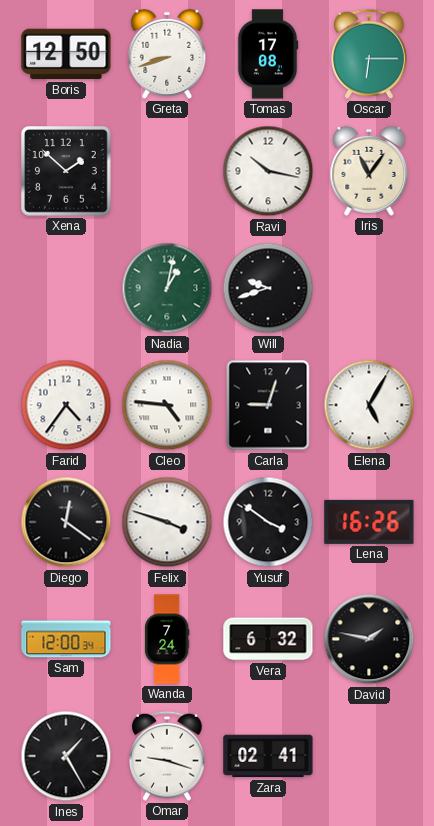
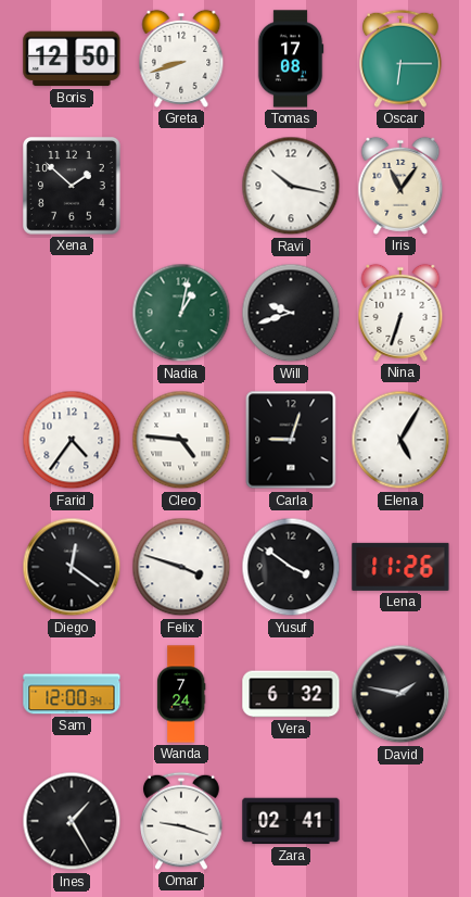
Nina: none -> 6:33 (400, 313)
Lena: 16:26 -> 11:26 (400, 567)
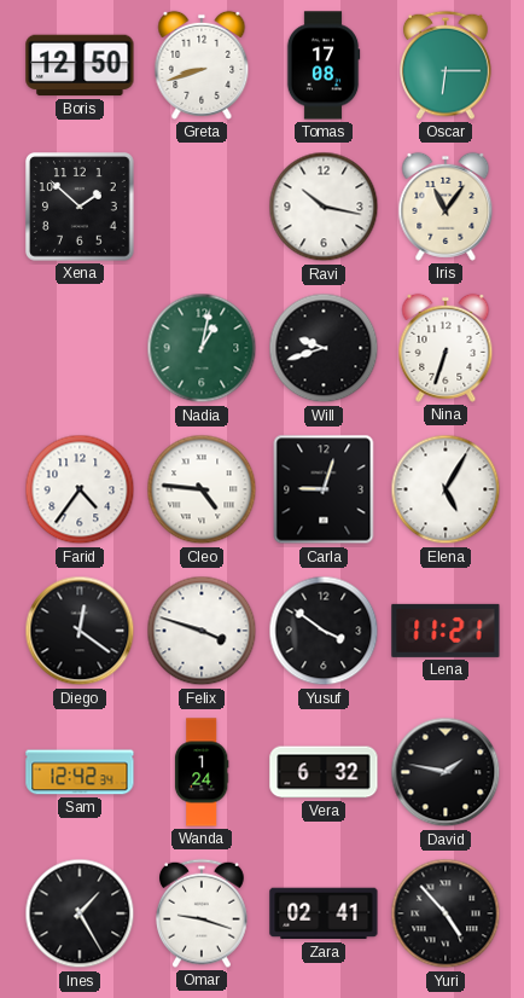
Lena: 11:26 -> 11:21 (446, 631)
Sam: 12:00 -> 12:42 (80, 772)
Wanda: 7:24 -> 1:24 (202, 772)
Yuri: none -> 4:53 (446, 913)
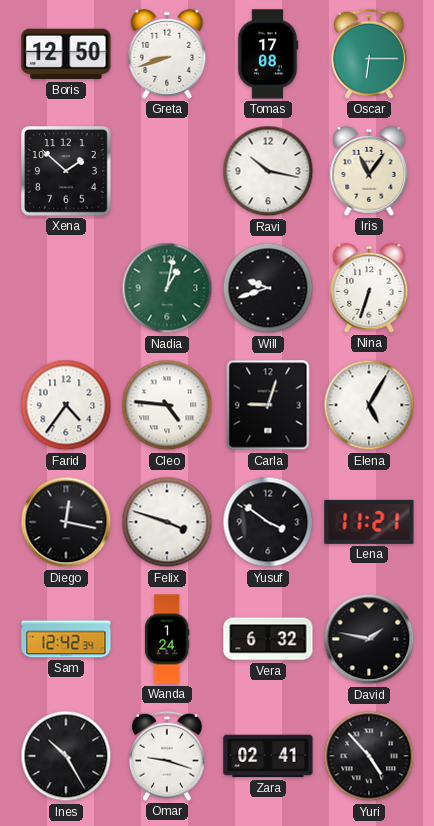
Diego: 12:21 -> 12:17 (66, 522)
Ines: 1:25 -> 10:25 (66, 756)
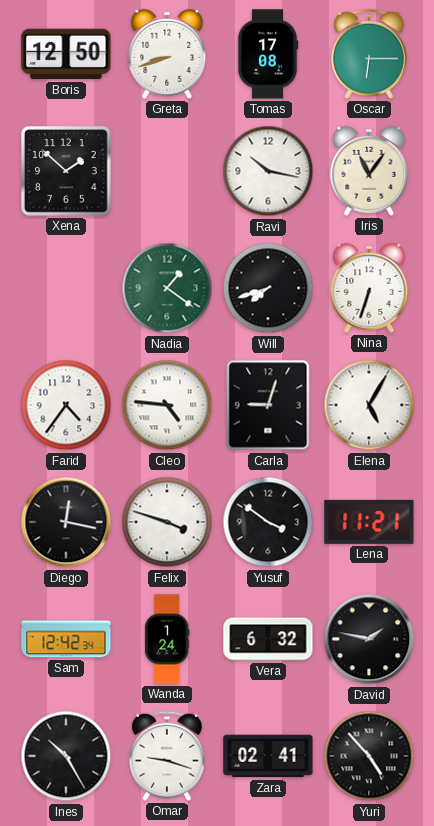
Nadia: 1:02 -> 1:21 (167, 288)
Will: 9:42 -> 7:42 (268, 288)
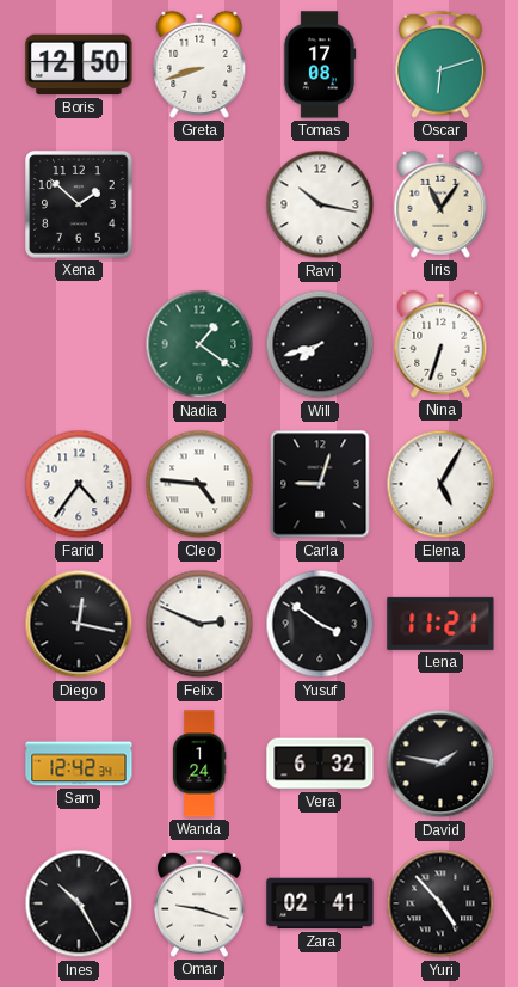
Oscar: 6:15 -> 6:12 (442, 65)
Felix: 3:48 -> 2:49 (199, 624)
